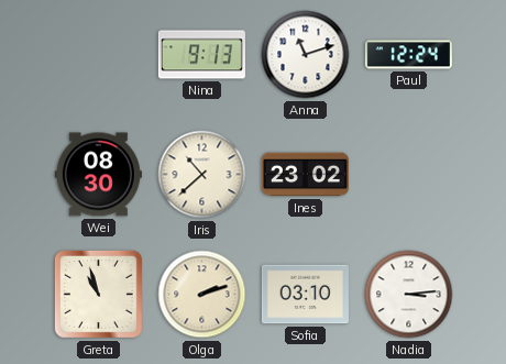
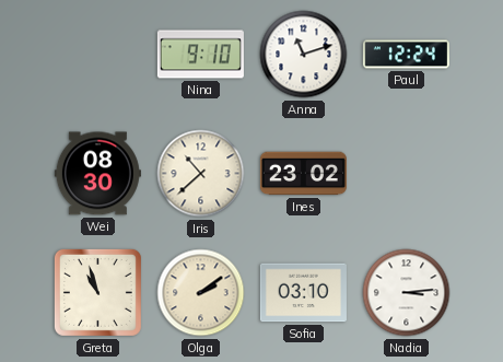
Nina: 9:13 -> 9:10 (200, 55)
Olga: 2:12 -> 2:09 (201, 293)
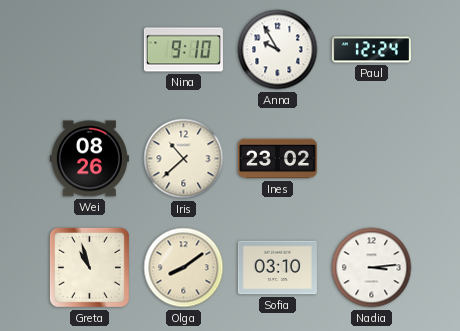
Anna: 11:12 -> 9:55 (278, 50)
Wei: 08:30 -> 08:26 (89, 159)
Olga: 2:09 -> 8:09 (184, 268)
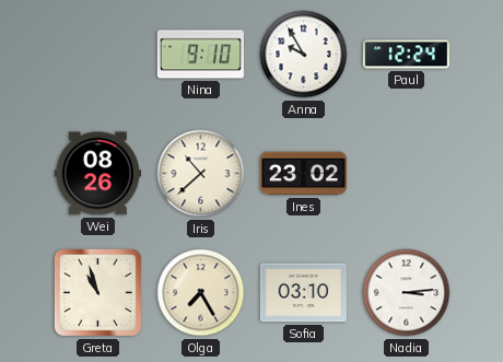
Olga: 8:09 -> 7:25 (201, 293)
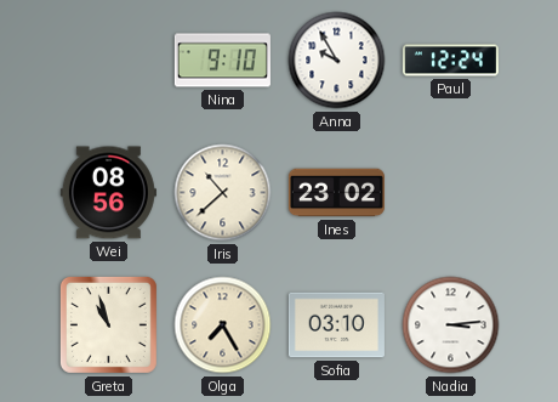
Wei: 08:26 -> 08:56 (108, 193)
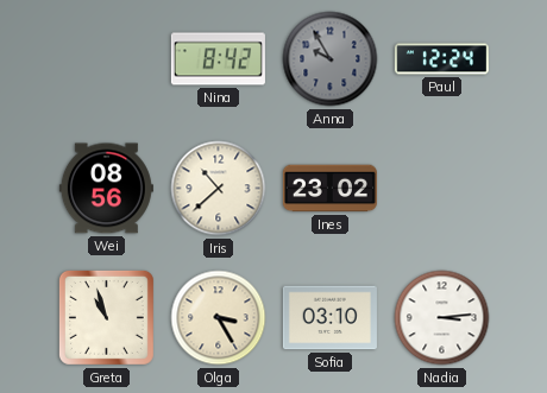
Nina: 9:10 -> 8:42 (218, 59)
Anna dial: white -> grey (331, 59)
Olga: 7:25 -> 3:25 (219, 318)
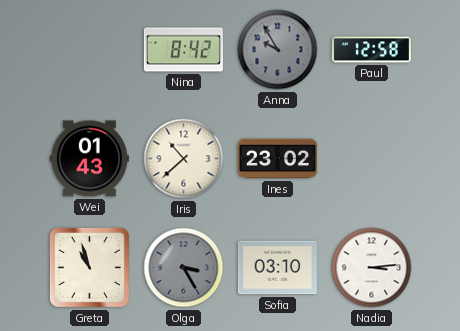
Paul: 12:24 -> 12:58 (371, 50)
Wei: 08:56 -> 01:43 (89, 159)
Olga dial: cream -> grey (184, 268)
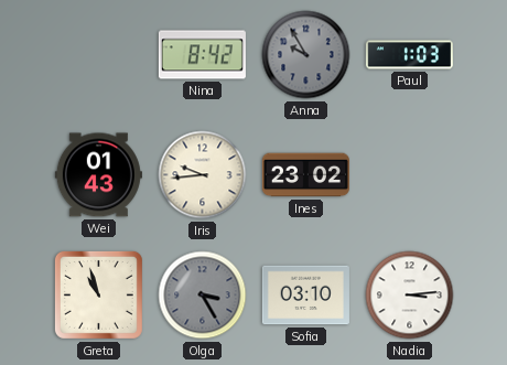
Paul: 12:58 -> 1:03 (409, 55)
Iris: 10:38 -> 9:44 (203, 175)
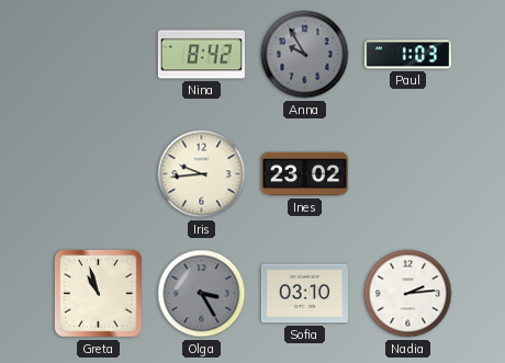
Wei: 01:43 -> none (98, 175)
Nadia: 3:14 -> 2:14 (408, 294)
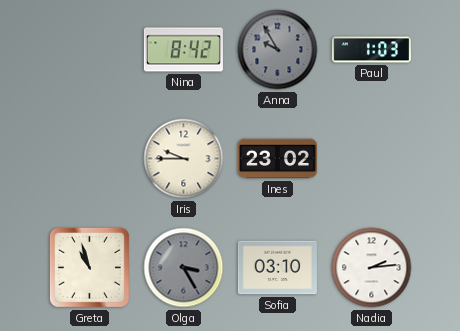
Iris: 9:44 -> 9:45 (184, 159)
